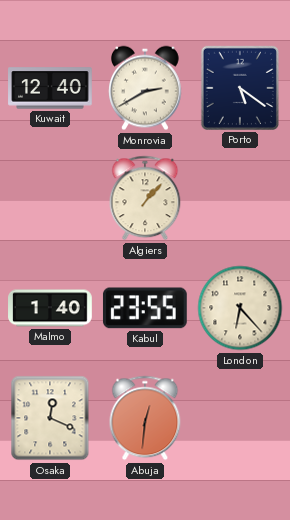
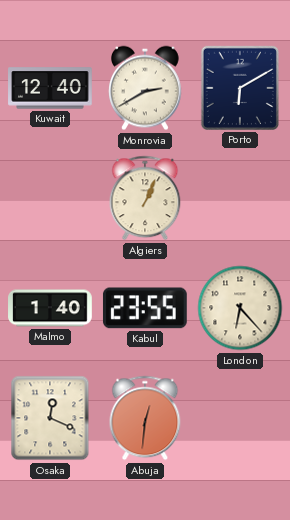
Porto: 5:21 -> 6:10 (240, 88)
Algiers: 1:07 -> 1:04 (145, 198)
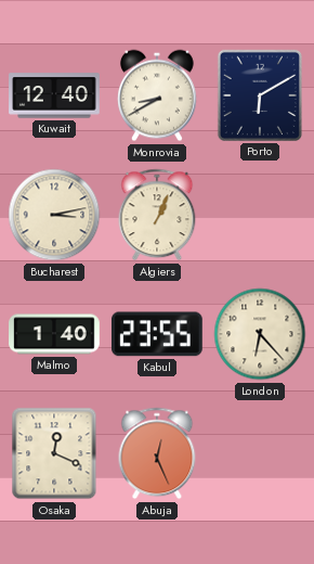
Monrovia: 2:40 -> 8:40 (158, 95)
Bucharest: none -> 3:13 (54, 215)
Abuja: 12:31 -> 12:26 (157, 453)
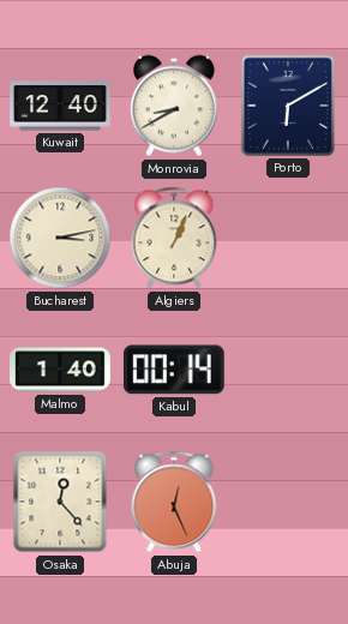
Kabul: 23:55 -> 00:14 (174, 370)
London: 6:23 -> none (260, 334)
Osaka: 12:19 -> 12:23 (60, 502)
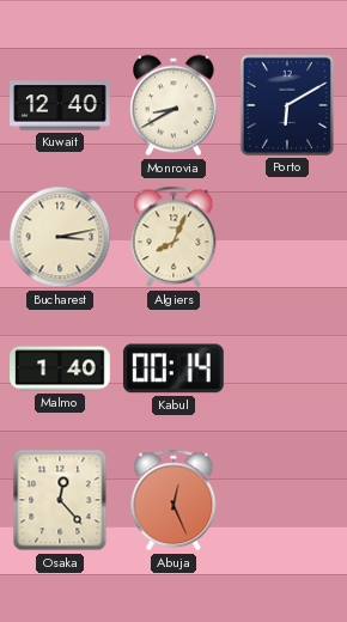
Algiers: 1:04 -> 8:04 (173, 237)
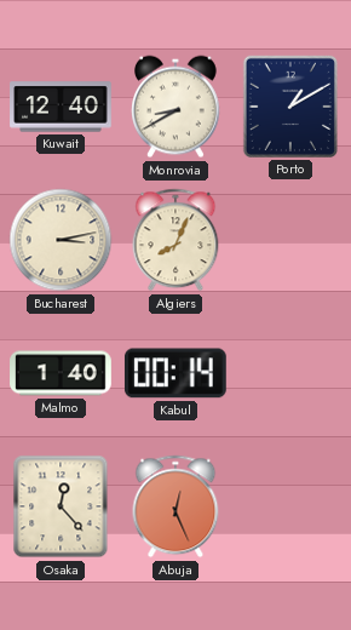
Porto: 6:10 -> 1:10 (290, 107)
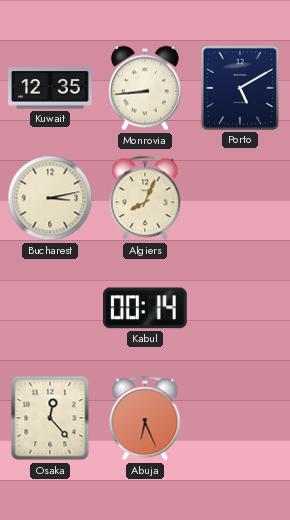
Kuwait: 12:40 -> 12:35 (50, 88)
Monrovia: 8:40 -> 8:44 (146, 88)
Porto: 1:10 -> 5:10 (240, 88)
Malmo: 1:40 -> none (61, 373)
Abuja: 12:26 -> 6:26 (145, 418)
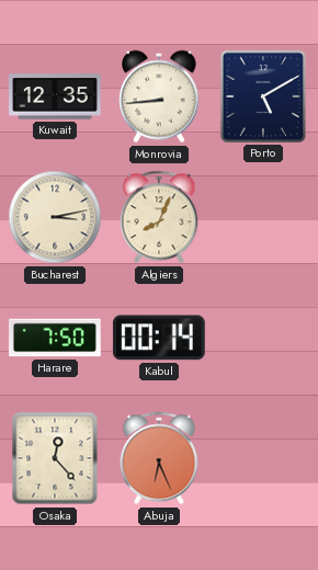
Harare: none -> 7:50 (55, 338)
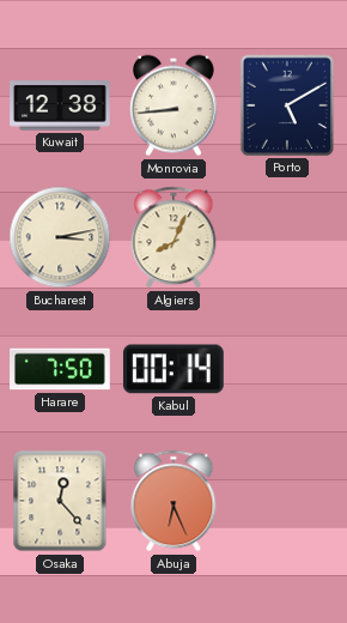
Kuwait: 12:35 -> 12:38 (60, 105)
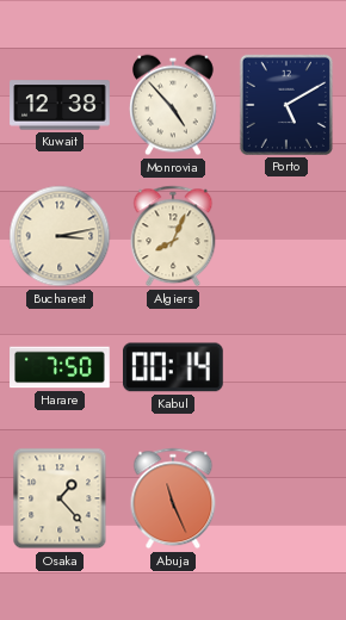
Monrovia: 8:44 -> 4:53 (174, 105)
Osaka: 12:23 -> 1:23 (60, 498)
Abuja: 6:26 -> 11:26 (173, 498)
